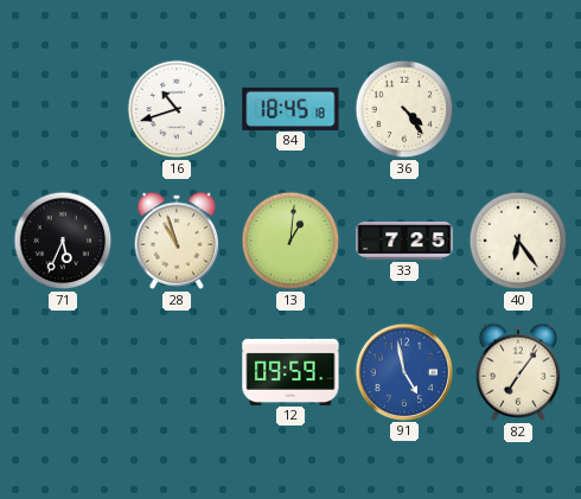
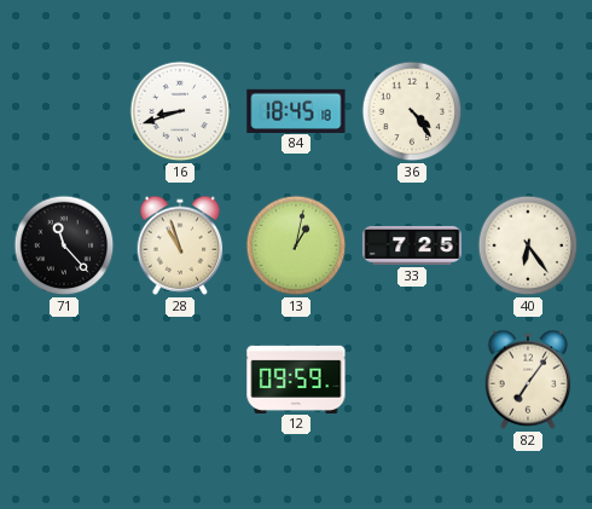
16: 10:42 -> 8:42 (180, 111)
71: 5:34 -> 11:23 (64, 245)
13: 1:01 -> 1:02 (296, 245)
91: 4:58 -> none (403, 371)
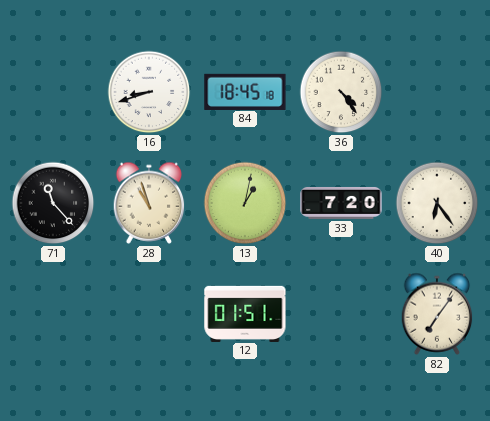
33: 7:25 -> 7:20 (341, 203)
12: 09:59 -> 01:51 (245, 313)
